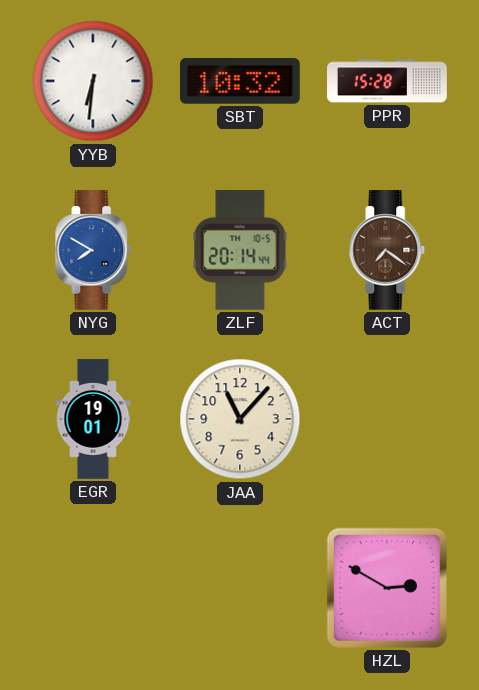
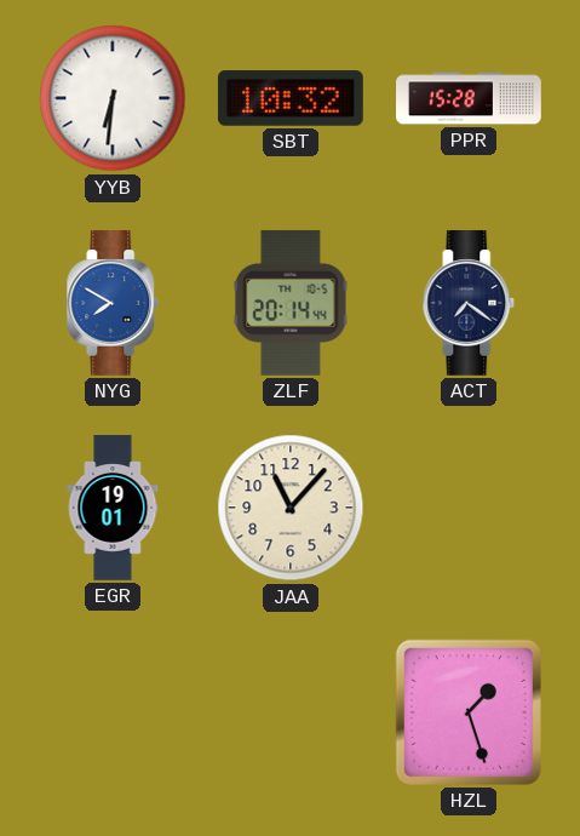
ACT dial: brown -> navy (469, 304)
HZL: 2:50 -> 1:27 (469, 712)
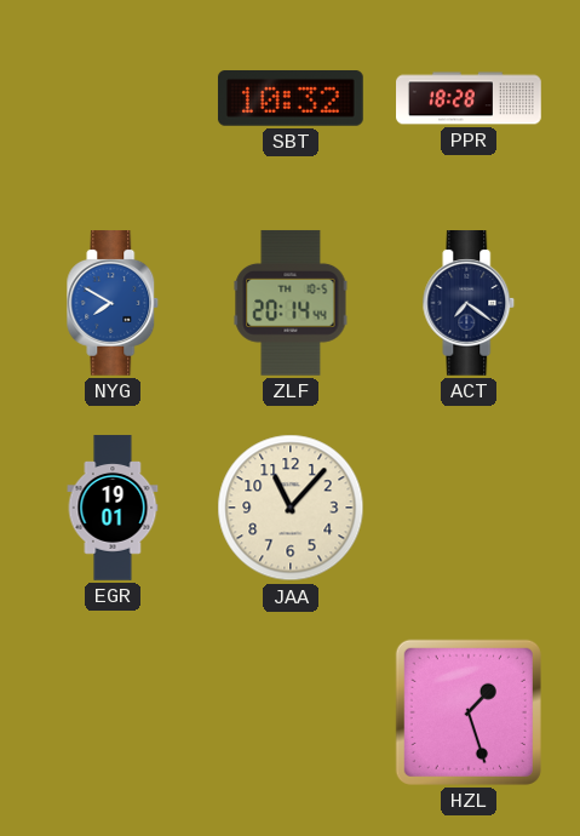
YYB: 6:31 -> none (113, 98)
PPR: 15:28 -> 18:28 (469, 98)
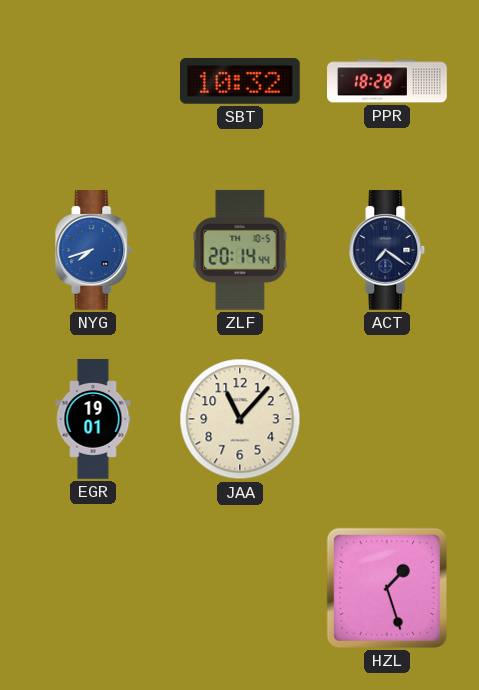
NYG: 7:50 -> 7:42 (93, 251)
